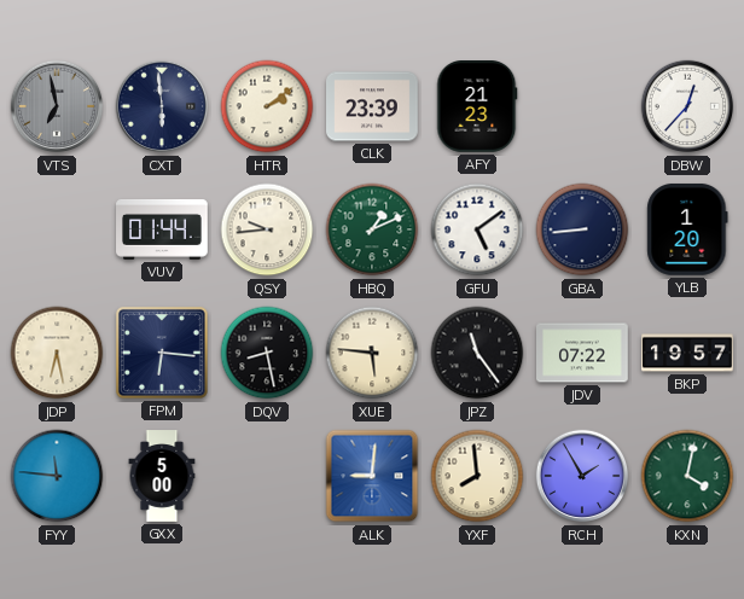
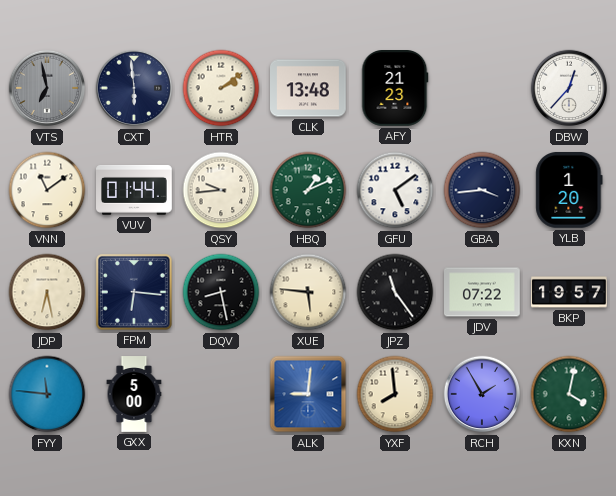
CLK: 23:39 -> 13:48 (309, 88)
VNN: none -> 11:09 (47, 190)
GBA: 8:44 -> 3:44 (482, 190)
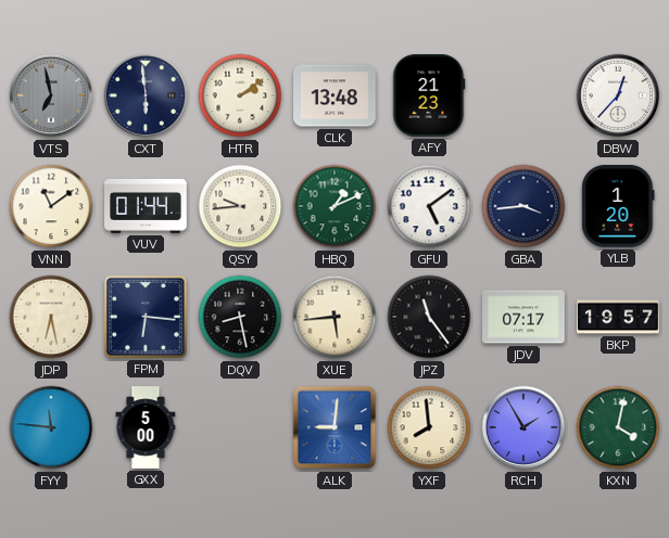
XUE: 5:46 -> 5:44 (335, 317)
JDV: 07:22 -> 07:17 (525, 317)
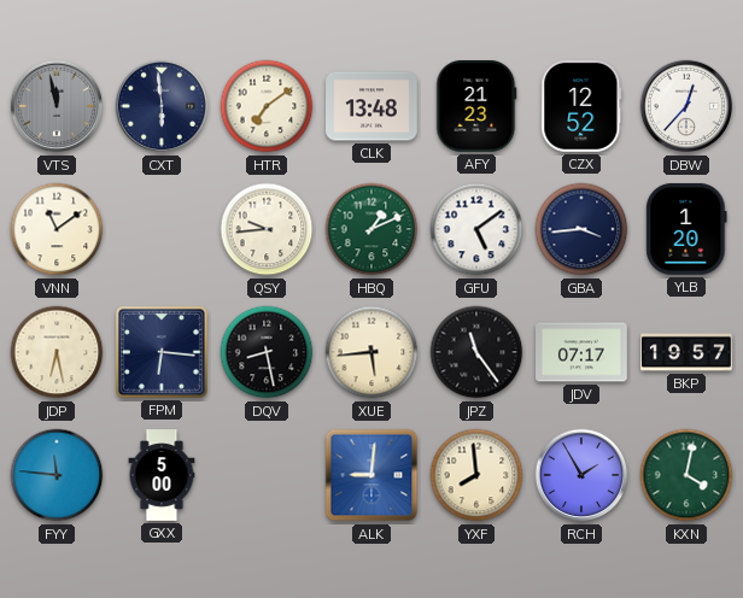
VTS: 6:58 -> 11:58 (57, 106)
HTR: 2:09 -> 7:09 (267, 106)
CZX: none -> 12:52 (581, 106)
VUV: 01:44 -> none (147, 206)
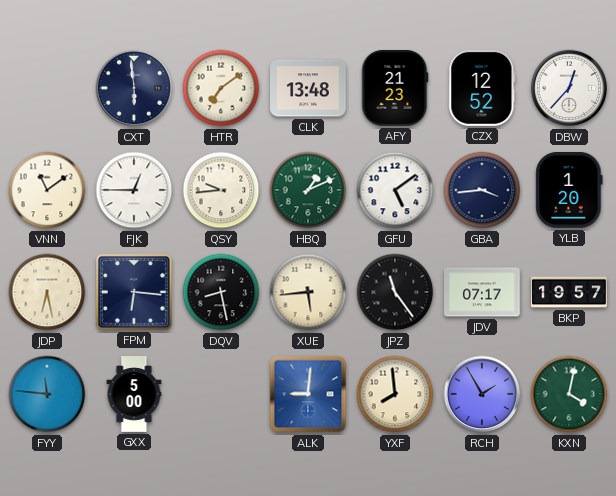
VTS: 11:58 -> none (57, 106)
FJK: none -> 12:45 (134, 190)
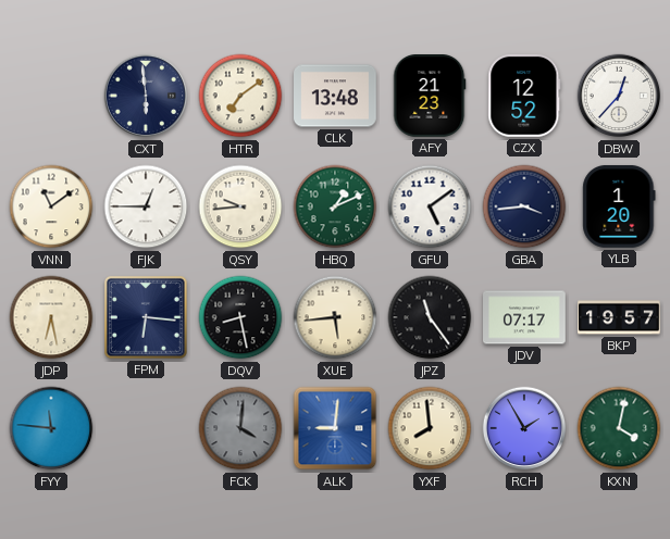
GXX: 5:00 -> none (134, 394)
FCK: none -> 4:01 (240, 428)
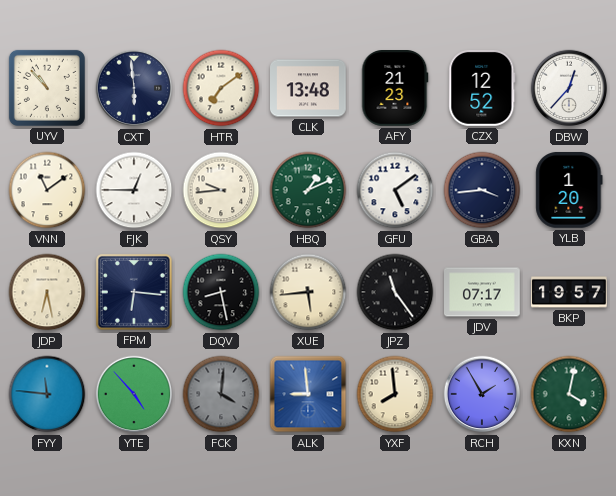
UYV: none -> 10:53 (47, 88)
YTE: none -> 4:53 (134, 394)
ALK: 9:01 -> 8:59 (308, 394)
